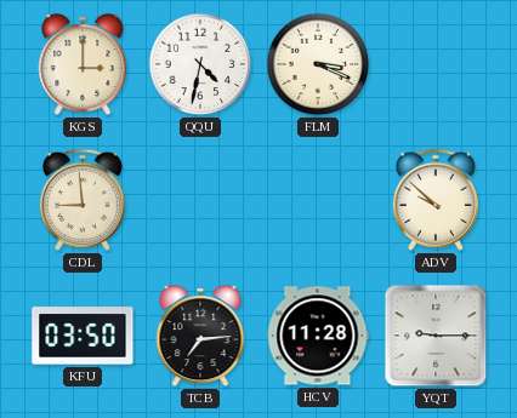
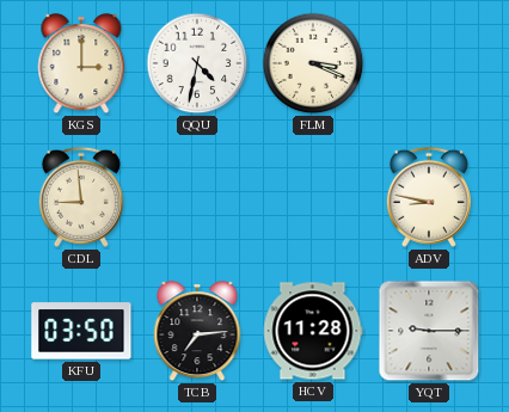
ADV: 9:52 -> 8:47 (429, 197)
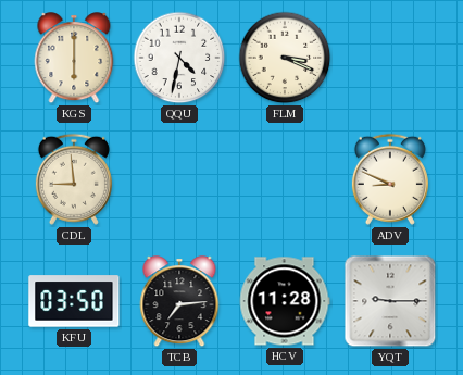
KGS: 3:00 -> 6:00 (74, 59)
ADV: 8:47 -> 8:49 (390, 179)
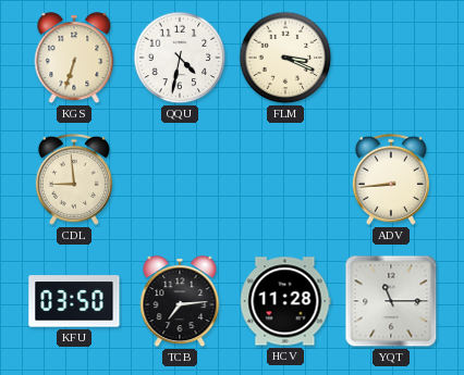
KGS: 6:00 -> 6:33 (74, 59)
ADV: 8:49 -> 8:44 (391, 179)
YQT: 9:15 -> 11:15 (391, 301)
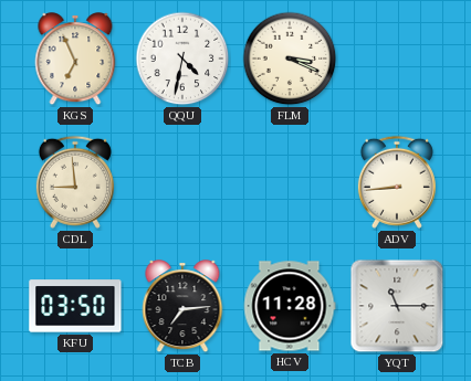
KGS: 6:33 -> 6:56 (75, 60)
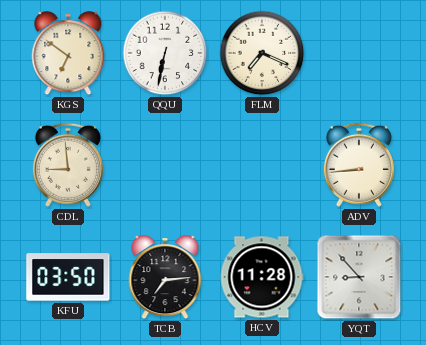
KGS: 6:56 -> 6:51 (68, 54)
QQU: 4:32 -> 6:32 (165, 53)
FLM: 3:19 -> 7:19 (262, 53)
YQT: 11:15 -> 8:53 (359, 277)
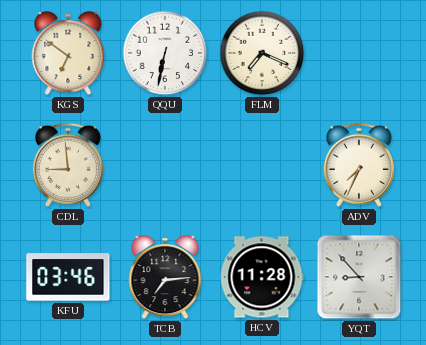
ADV: 8:44 -> 7:34 (359, 165)
KFU: 03:50 -> 03:46 (68, 277)
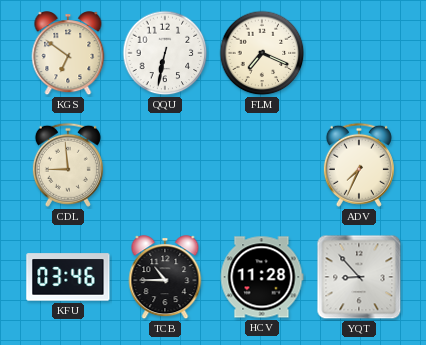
TCB: 7:14 -> 10:45 (165, 278)
